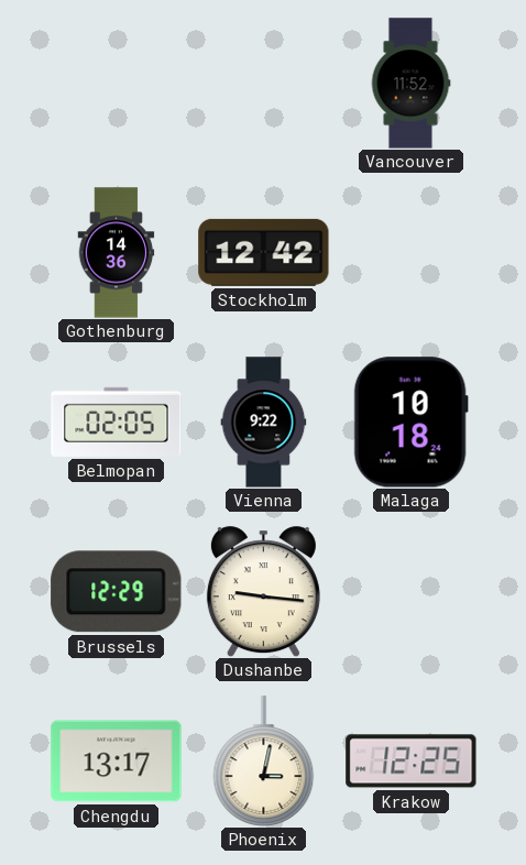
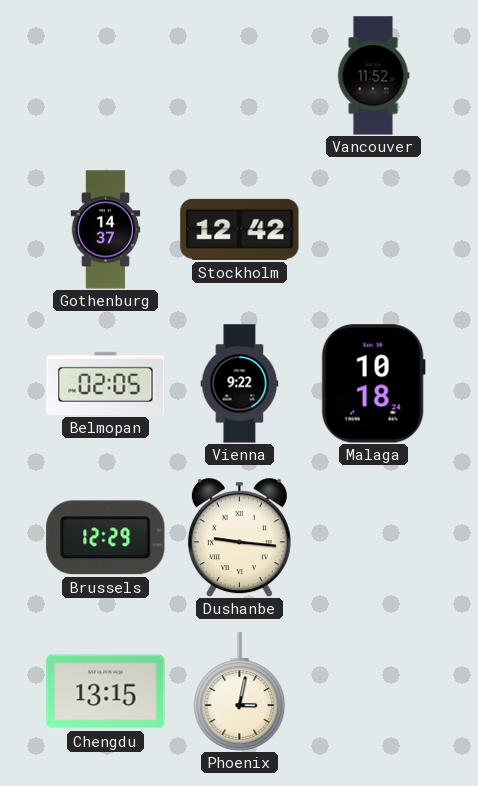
Gothenburg: 14:36 -> 14:37 (106, 230)
Chengdu: 13:17 -> 13:15 (106, 692)
Krakow: 12:25 -> none (412, 762)
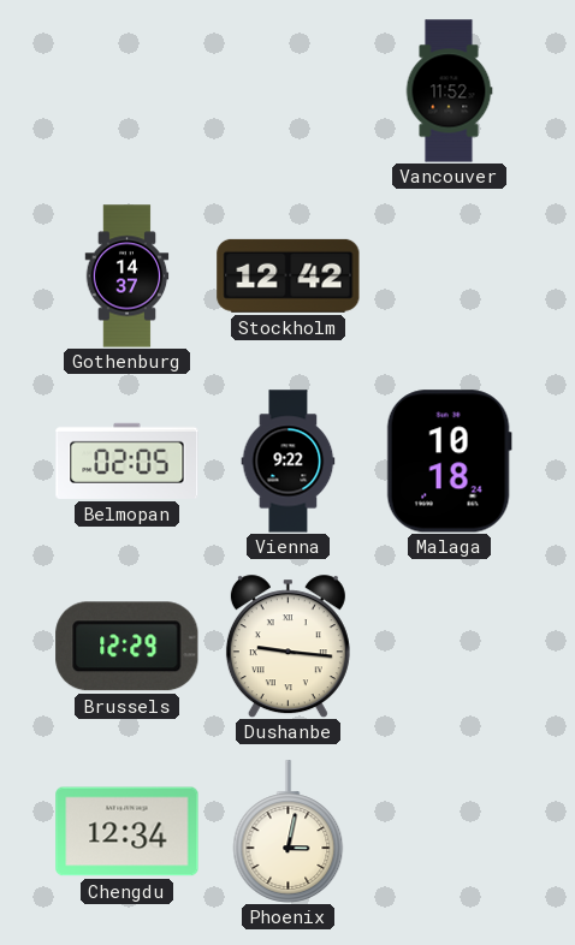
Chengdu: 13:15 -> 12:34 (128, 832)
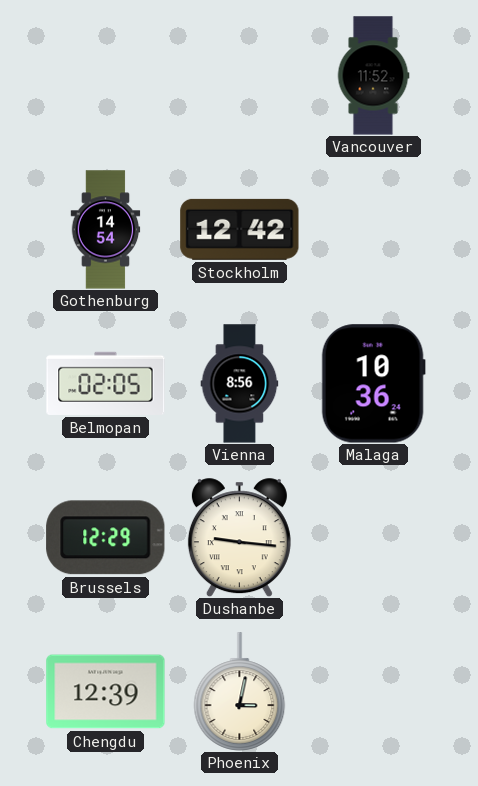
Gothenburg: 14:37 -> 14:54 (106, 230)
Vienna: 9:22 -> 8:56 (240, 384)
Malaga: 10:18 -> 10:36 (373, 384)
Chengdu: 12:34 -> 12:39 (106, 692)
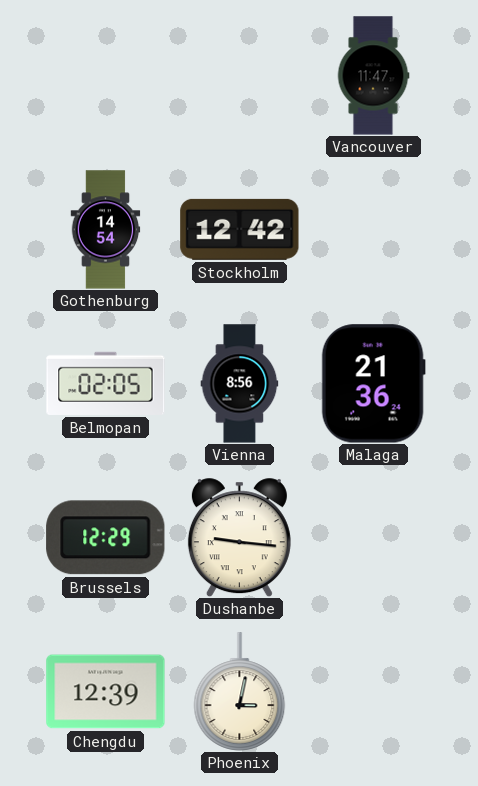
Vancouver: 11:52 -> 11:47 (373, 76)
Malaga: 10:36 -> 21:36 (373, 384)
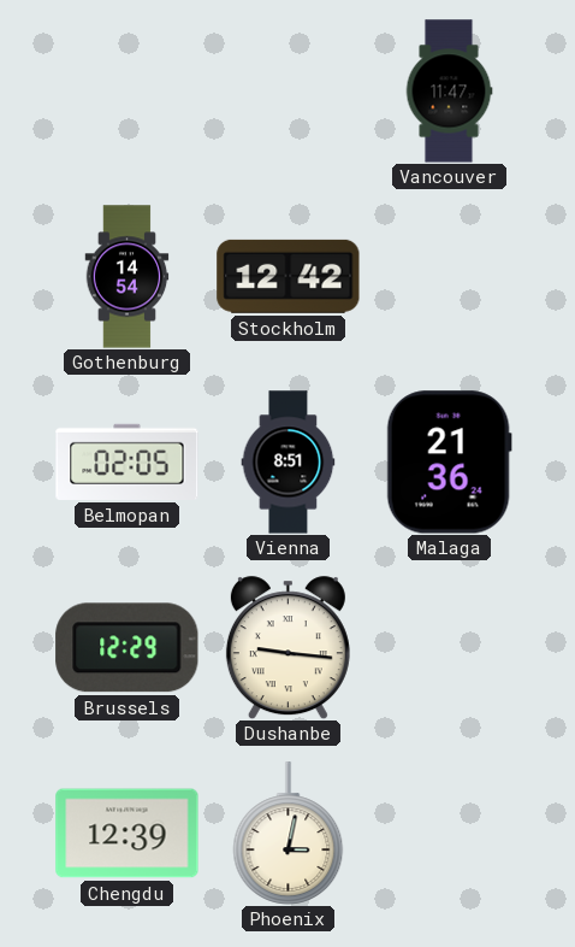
Vienna: 8:56 -> 8:51 (289, 463)
